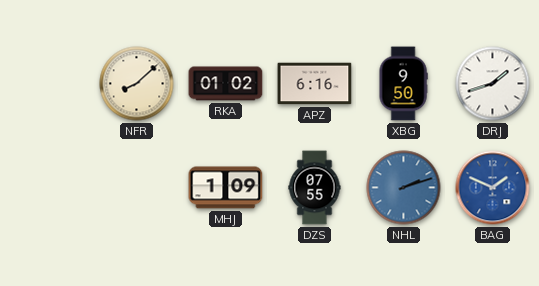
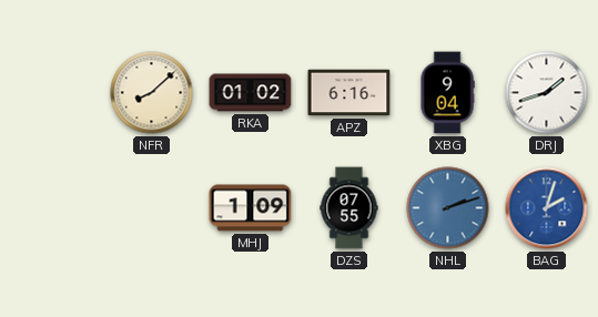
XBG: 9:50 -> 9:04 (447, 93)
BAG: 1:49 -> 2:03 (547, 208)
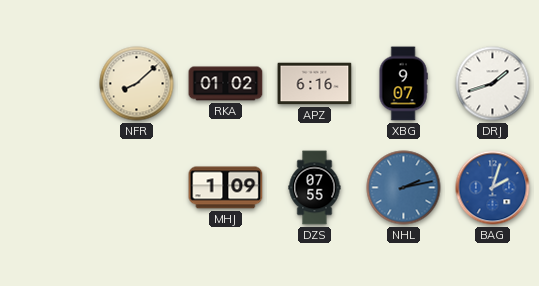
XBG: 9:04 -> 9:07 (403, 84)
NHL: 2:12 -> 2:13 (404, 188)
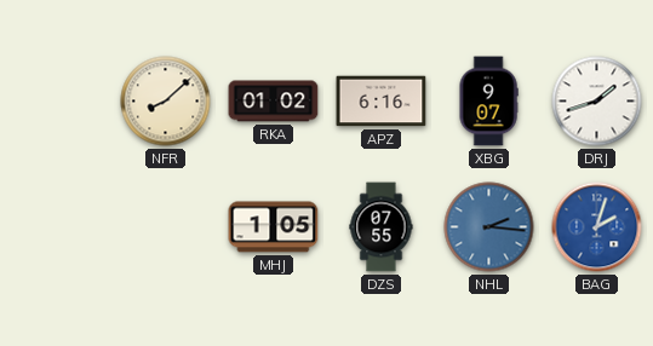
MHJ: 1:09 -> 1:05 (274, 227)
NHL: 2:13 -> 2:16 (489, 227)
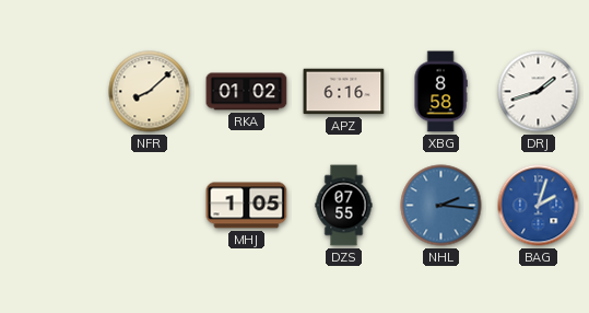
XBG: 9:07 -> 8:58 (440, 92)
